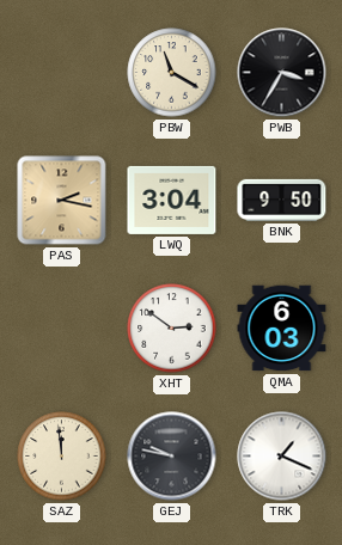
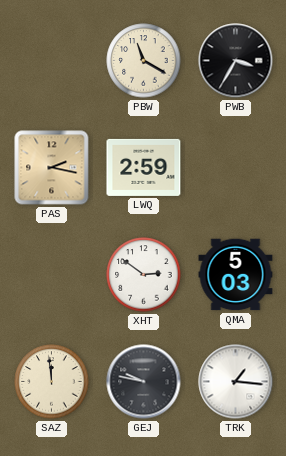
LWQ: 3:04 -> 2:59 (144, 167)
BNK: 9:50 -> none (282, 200)
QMA: 6:03 -> 5:03 (236, 275)
TRK: 1:19 -> 1:16 (236, 382)
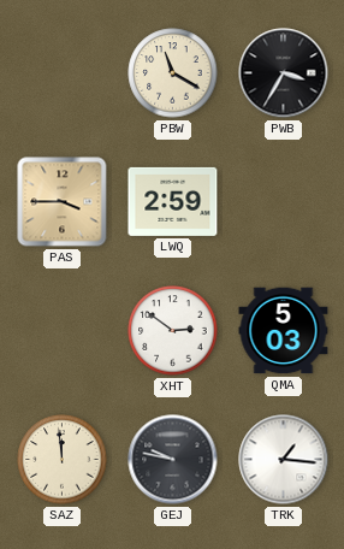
PAS: 2:17 -> 3:45 (63, 202)
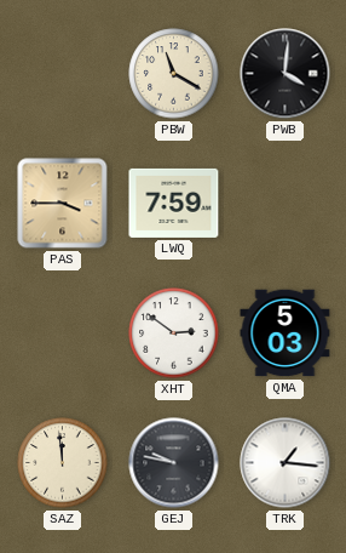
PWB: 3:35 -> 4:01 (286, 74)
LWQ: 2:59 -> 7:59 (174, 203)
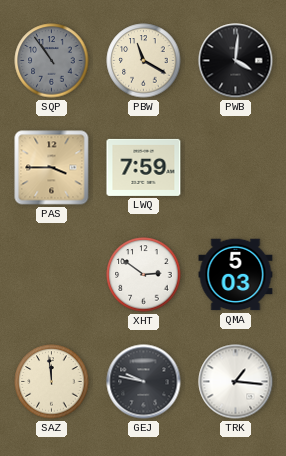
SQP: none -> 10:54 (52, 61)
